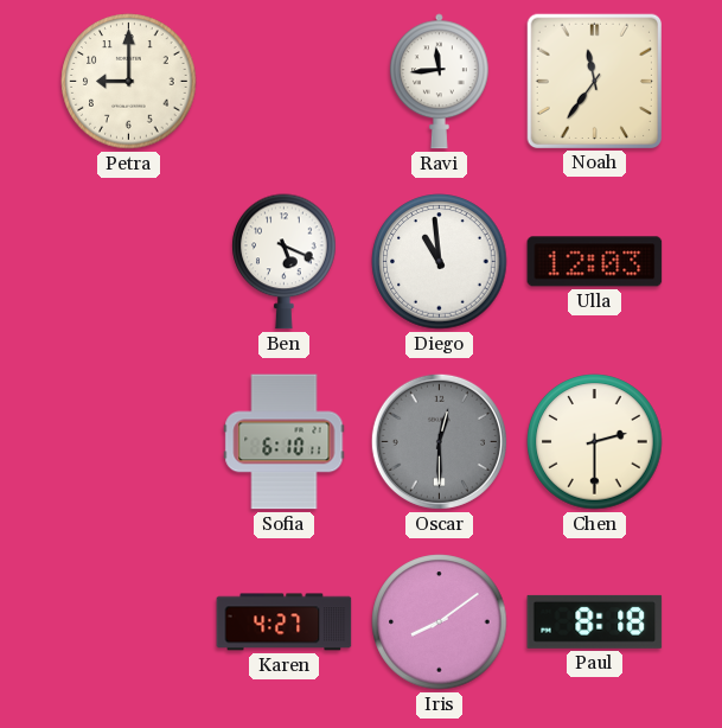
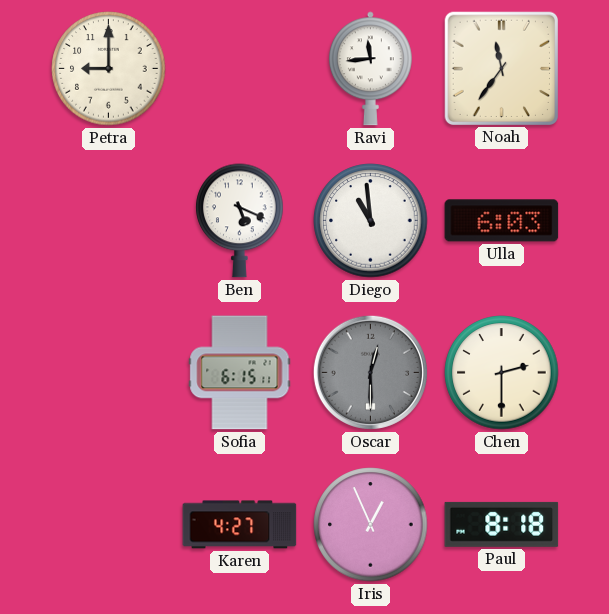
Ulla: 12:03 -> 6:03 (502, 221)
Sofia: 6:10 -> 6:15 (240, 373)
Iris: 8:09 -> 12:56 (371, 525)
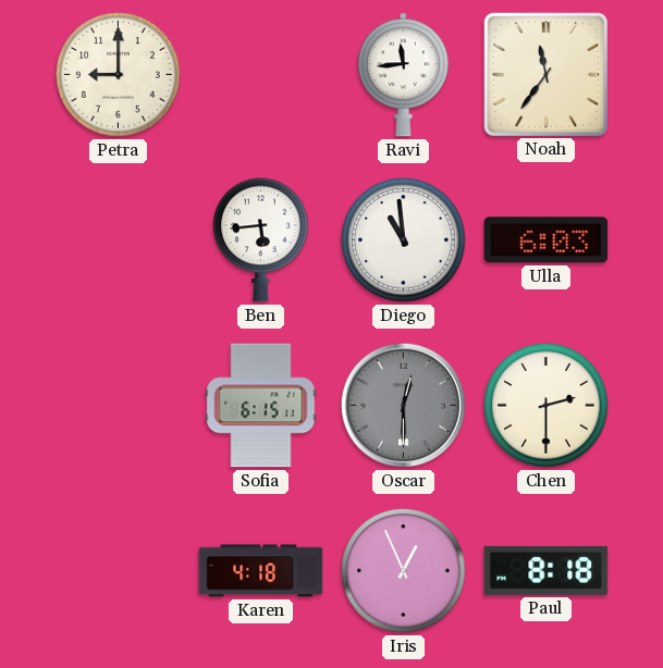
Ben: 5:19 -> 5:44 (261, 240)
Karen: 4:27 -> 4:18 (261, 571)
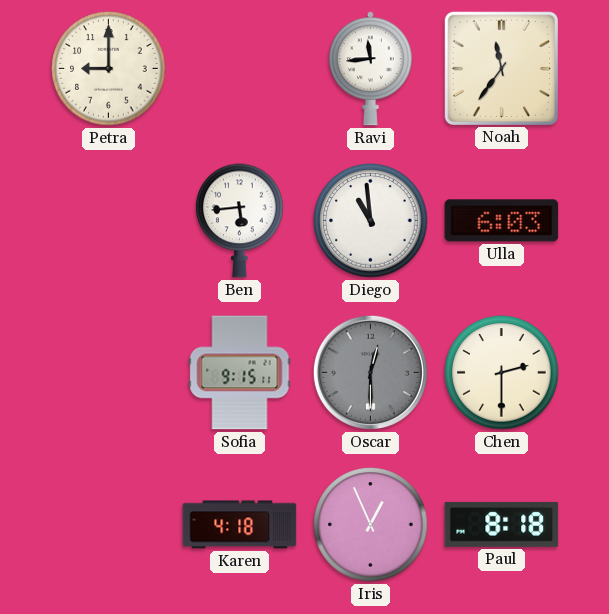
Sofia: 6:15 -> 9:15 (240, 373)
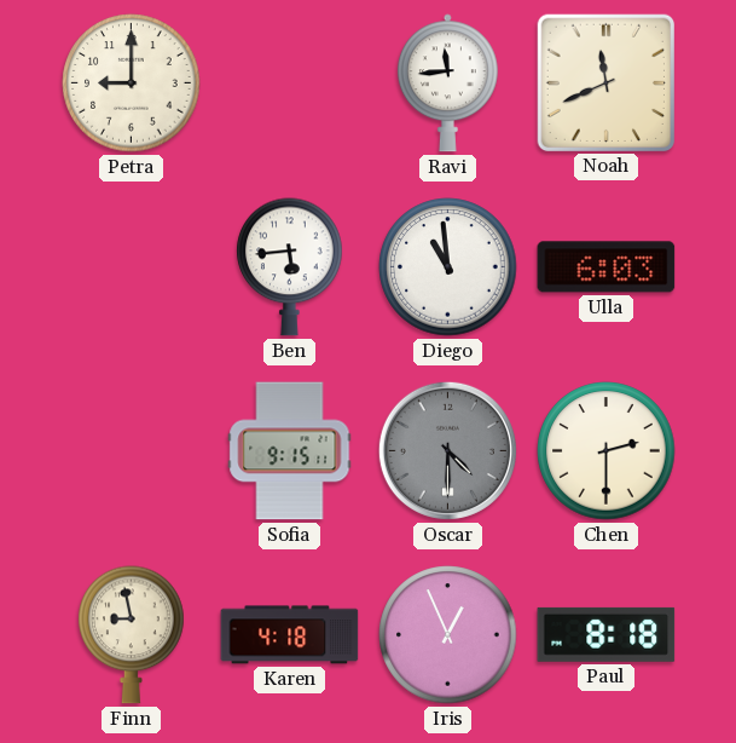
Noah: 11:36 -> 11:41 (605, 82)
Oscar: 12:30 -> 4:30 (447, 450)
Finn: none -> 8:58 (132, 635)
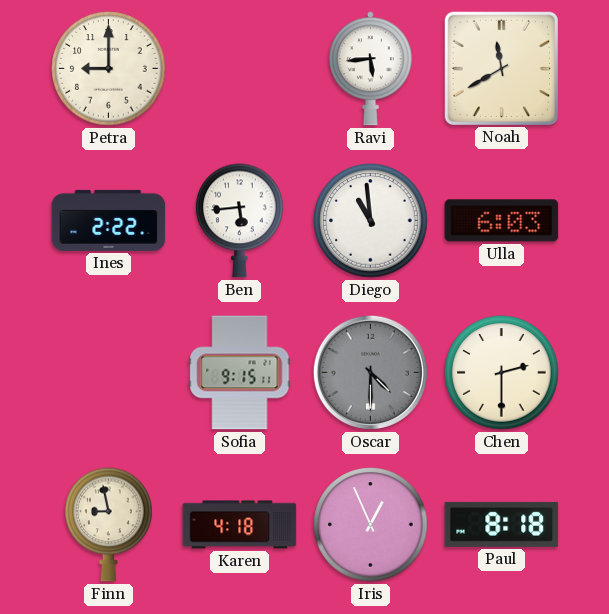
Ravi: 11:44 -> 5:44 (370, 69)
Noah: 11:41 -> 11:40 (501, 68)
Ines: none -> 2:22 (109, 220)
